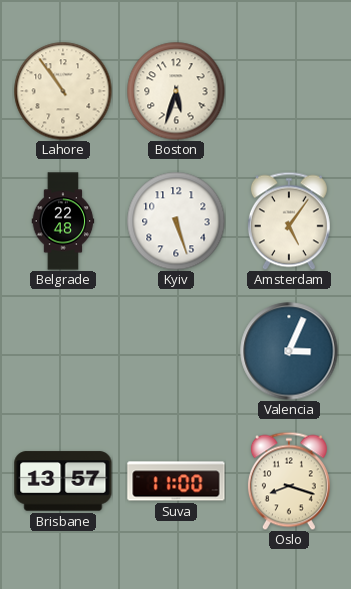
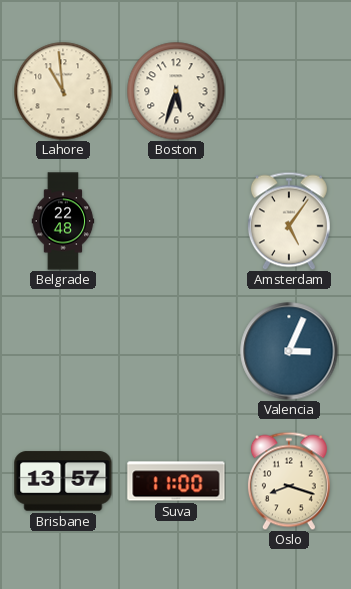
Lahore: 10:54 -> 10:59 (63, 91)
Kyiv: 5:27 -> none (176, 221)
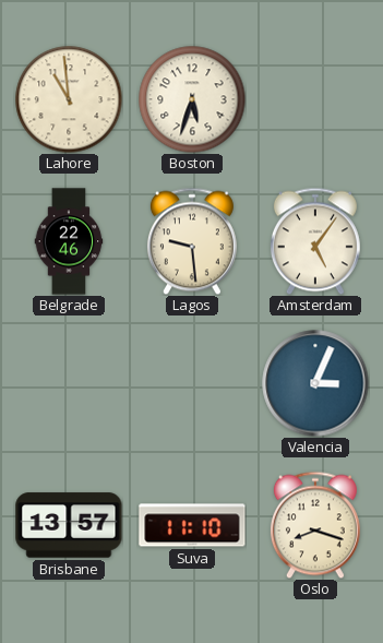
Belgrade: 22:48 -> 22:46 (69, 241)
Lagos: none -> 9:29 (192, 241)
Suva: 11:00 -> 11:10 (192, 525)
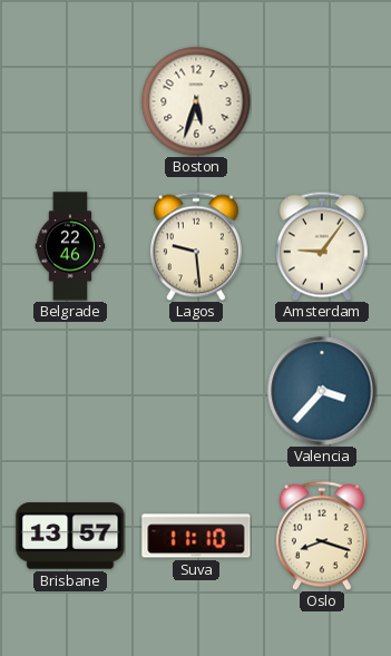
Lahore: 10:59 -> none (69, 99)
Amsterdam: 5:06 -> 9:06 (322, 246)
Valencia: 3:04 -> 3:37 (322, 391)
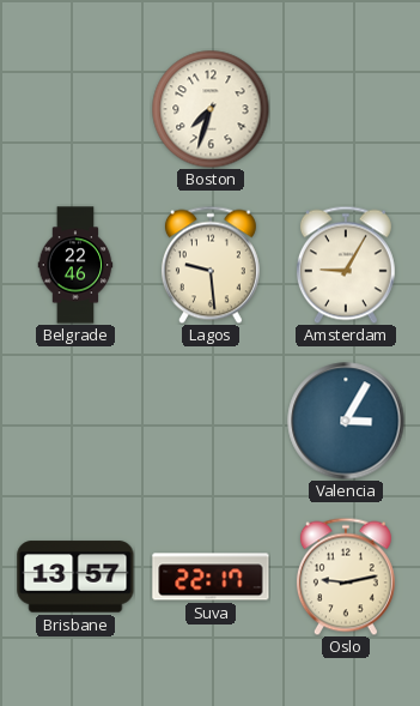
Boston: 5:33 -> 7:33 (211, 109)
Amsterdam: 9:06 -> 9:05 (346, 265)
Valencia: 3:37 -> 3:05 (346, 421)
Suva: 11:10 -> 22:17 (211, 577)
Oslo: 8:18 -> 9:13 (346, 577)
